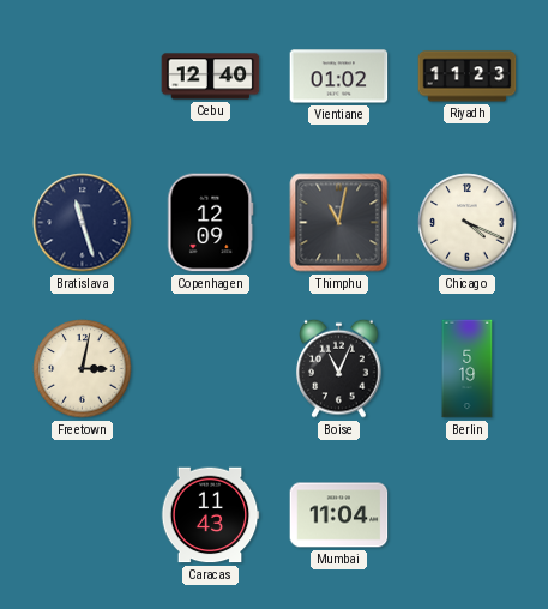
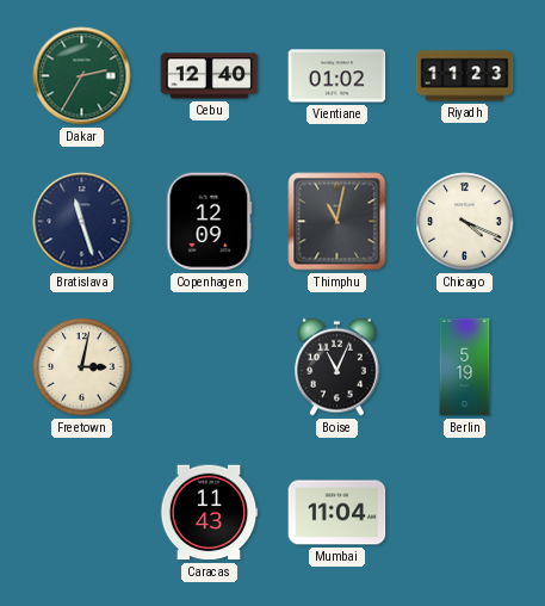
Dakar: none -> 2:35 (82, 76)
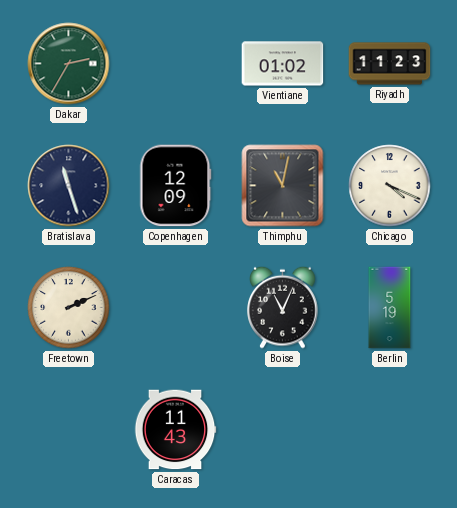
Cebu: 12:40 -> none (210, 76)
Freetown: 3:02 -> 2:11 (69, 308)
Mumbai: 11:04 -> none (337, 513)
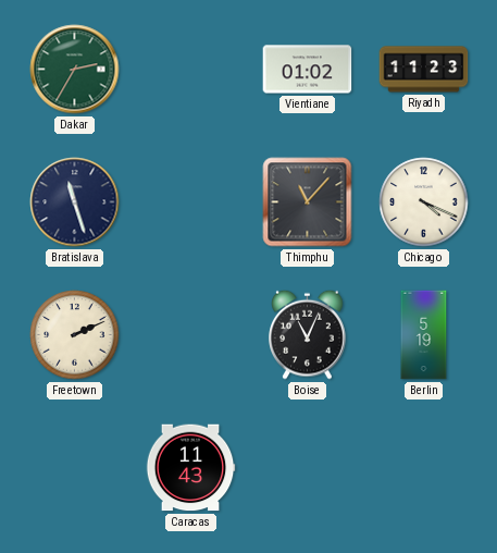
Copenhagen: 12:09 -> none (176, 186)
Thimphu: 11:02 -> 11:07 (308, 202)
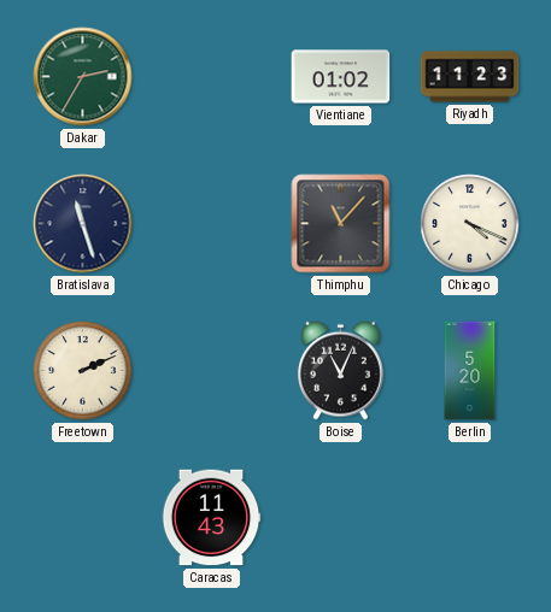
Berlin: 5:19 -> 5:20 (470, 371)
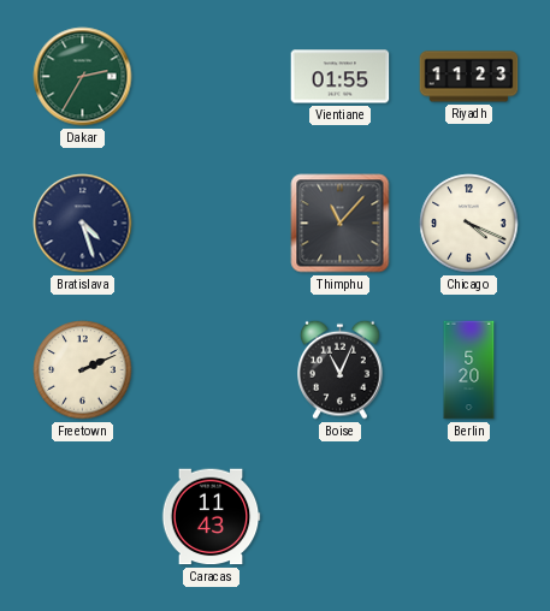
Vientiane: 01:02 -> 01:55 (341, 77)
Bratislava: 11:27 -> 4:27 (83, 224)
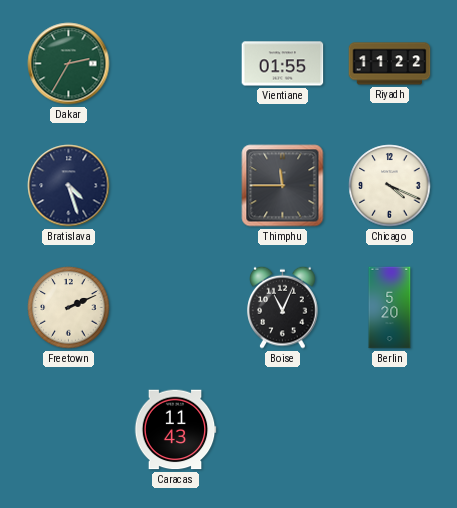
Riyadh: 11:23 -> 11:22 (390, 64)
Thimphu: 11:07 -> 11:45 (283, 186)
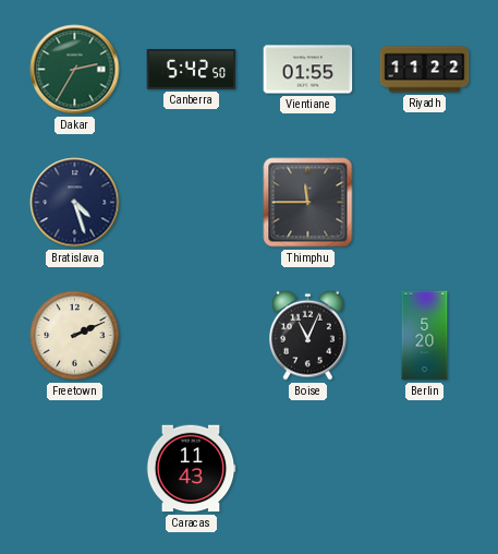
Canberra: none -> 5:42 (192, 69)
Chicago: 4:19 -> none (390, 186)
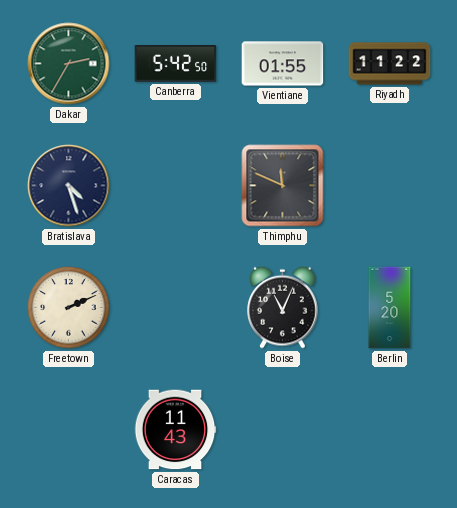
Thimphu: 11:45 -> 11:49 (283, 186)
